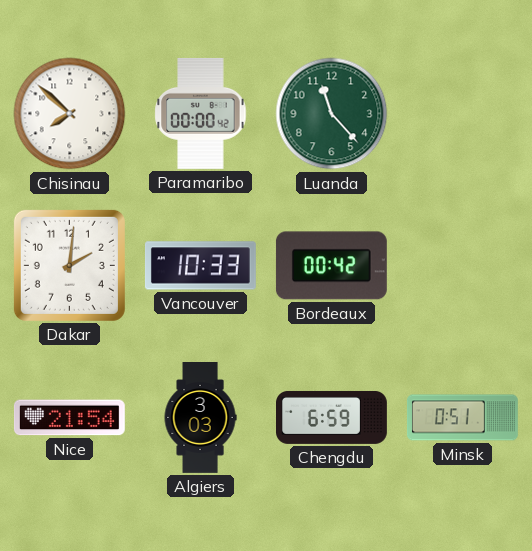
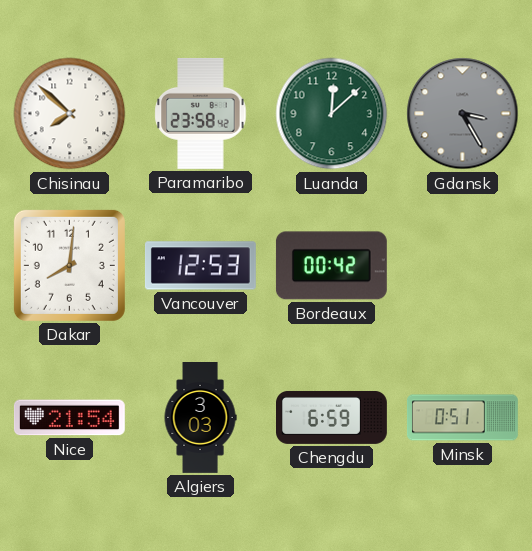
Paramaribo: 00:00 -> 23:58 (201, 113)
Luanda: 11:23 -> 12:08 (332, 114)
Gdansk: none -> 3:25 (463, 114)
Dakar: 2:01 -> 8:01 (69, 265)
Vancouver: 10:33 -> 12:53 (200, 266)
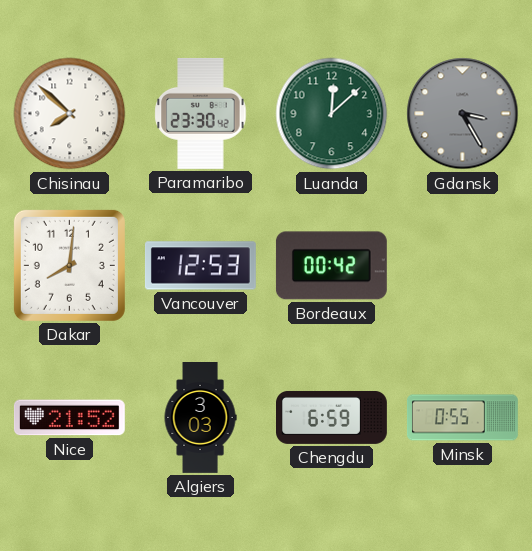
Paramaribo: 23:58 -> 23:30 (201, 113)
Nice: 21:54 -> 21:52 (69, 418)
Minsk: 0:51 -> 0:55 (462, 418)
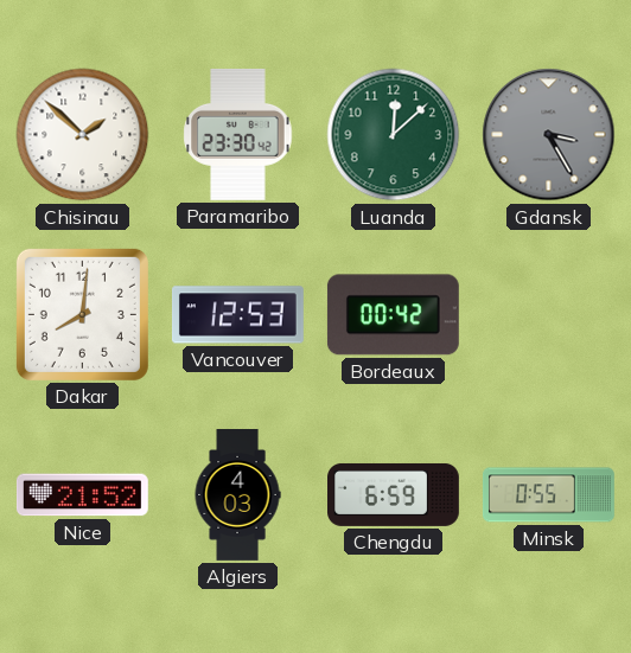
Chisinau: 7:52 -> 1:52 (83, 135)
Algiers: 3:03 -> 4:03 (237, 495)
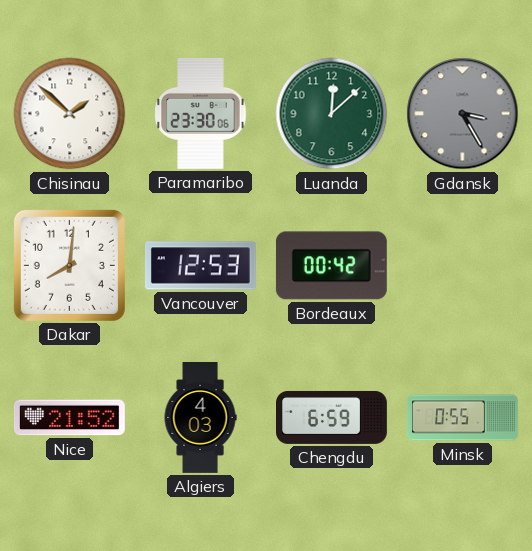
Paramaribo: 23:30:42 -> 23:30:06 (201, 113)
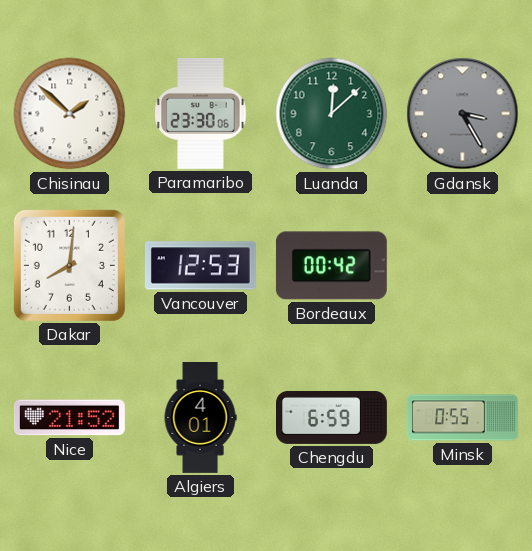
Algiers: 4:03 -> 4:01 (200, 418)
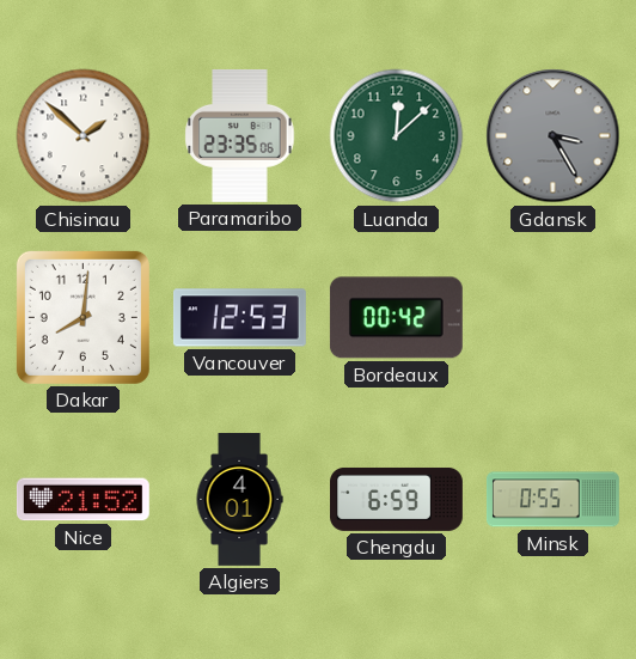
Paramaribo: 23:30 -> 23:35 (240, 135)
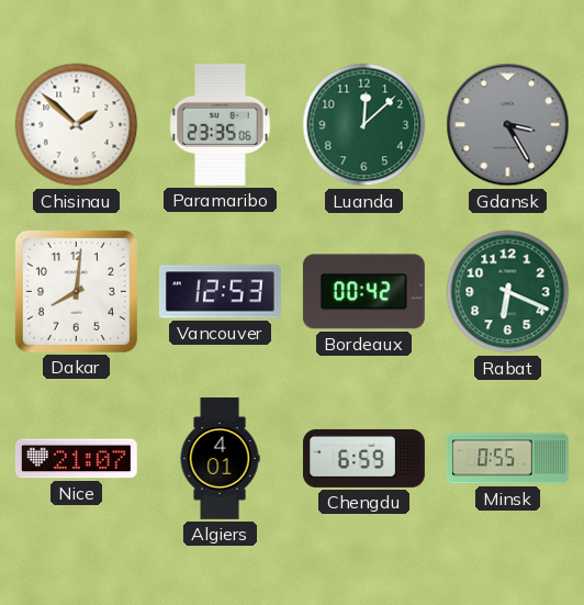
Rabat: none -> 6:19 (508, 292)
Nice: 21:52 -> 21:07 (76, 459)
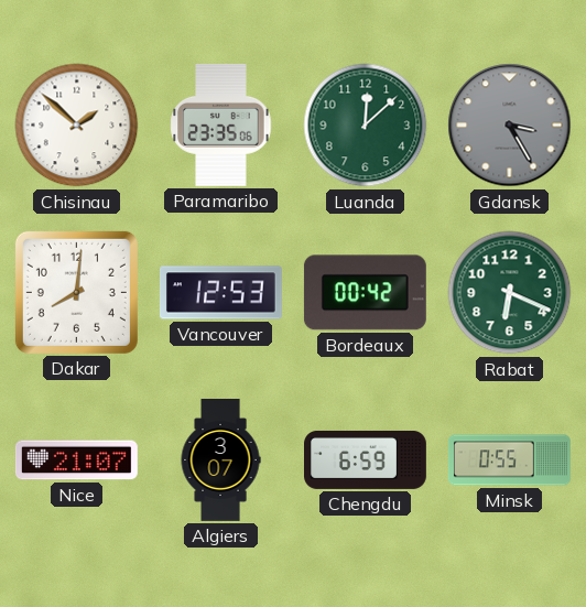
Algiers: 4:01 -> 3:07 (220, 460)
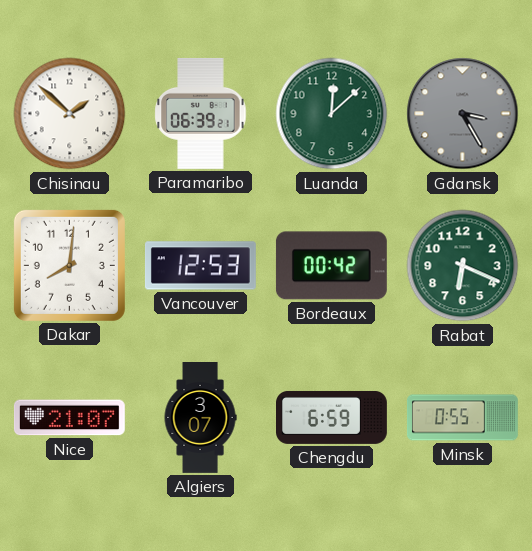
Paramaribo: 23:35 -> 06:39 (201, 113)
